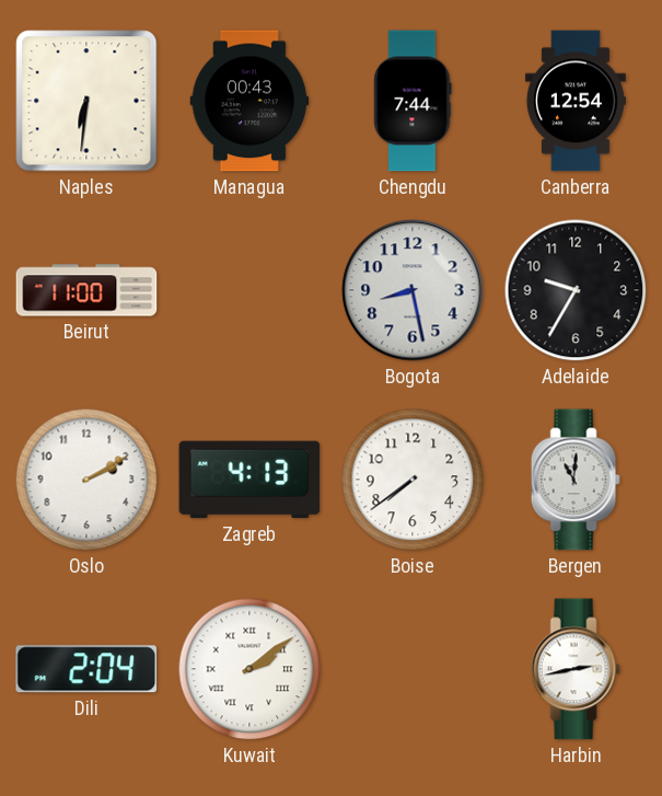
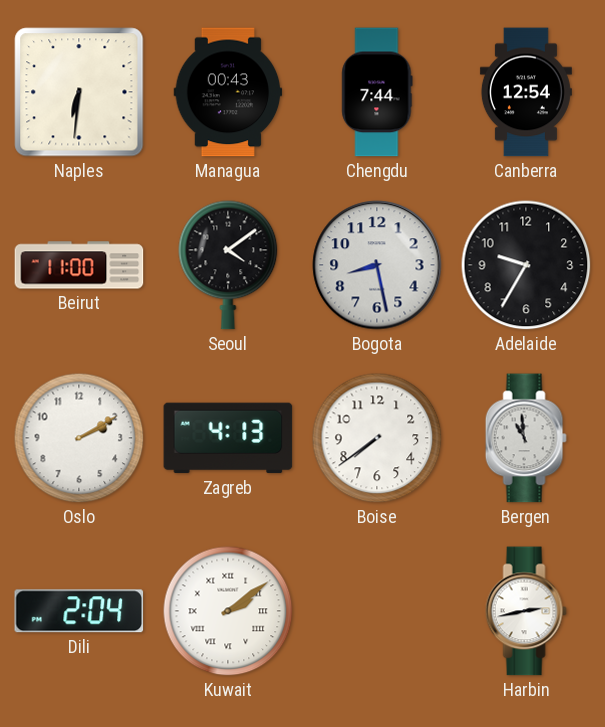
Seoul: none -> 4:09 (228, 265)
Bergen: 11:01 -> 10:59 (526, 438)
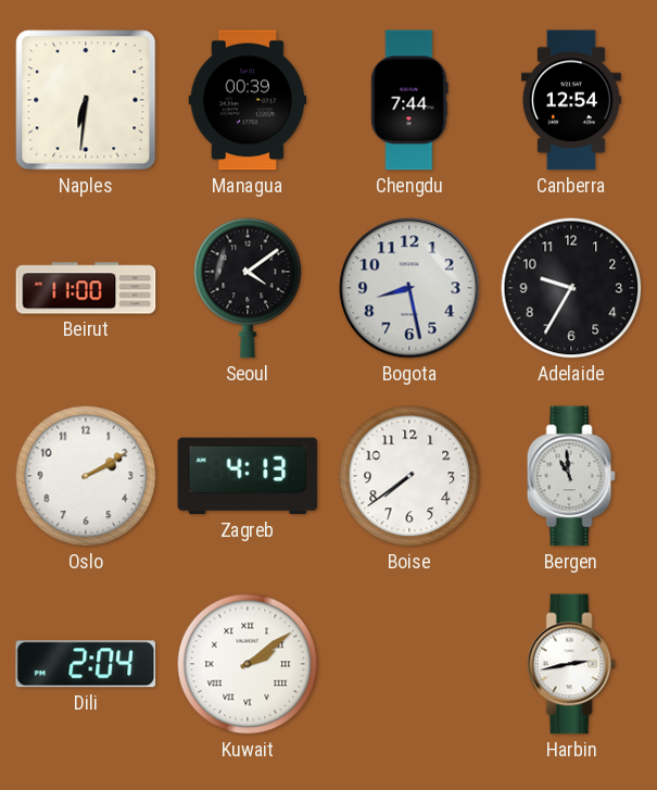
Managua: 00:43 -> 00:39 (248, 100)
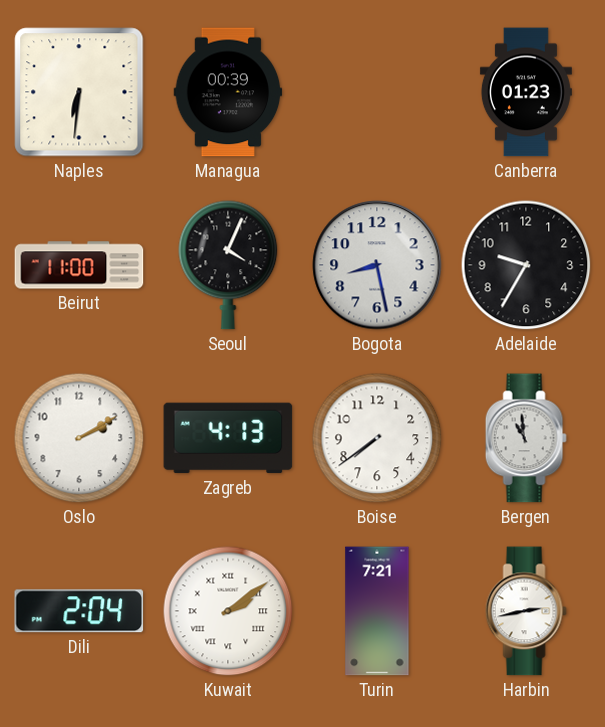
Chengdu: 7:44 -> none (409, 100)
Canberra: 12:54 -> 01:23 (526, 92)
Seoul: 4:09 -> 4:04 (228, 265)
Turin: none -> 7:21 (377, 611)
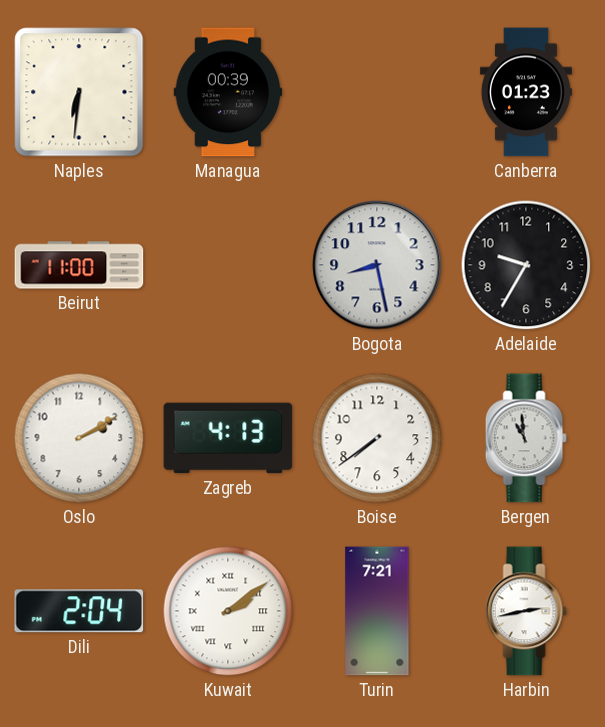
Seoul: 4:04 -> none (228, 265)
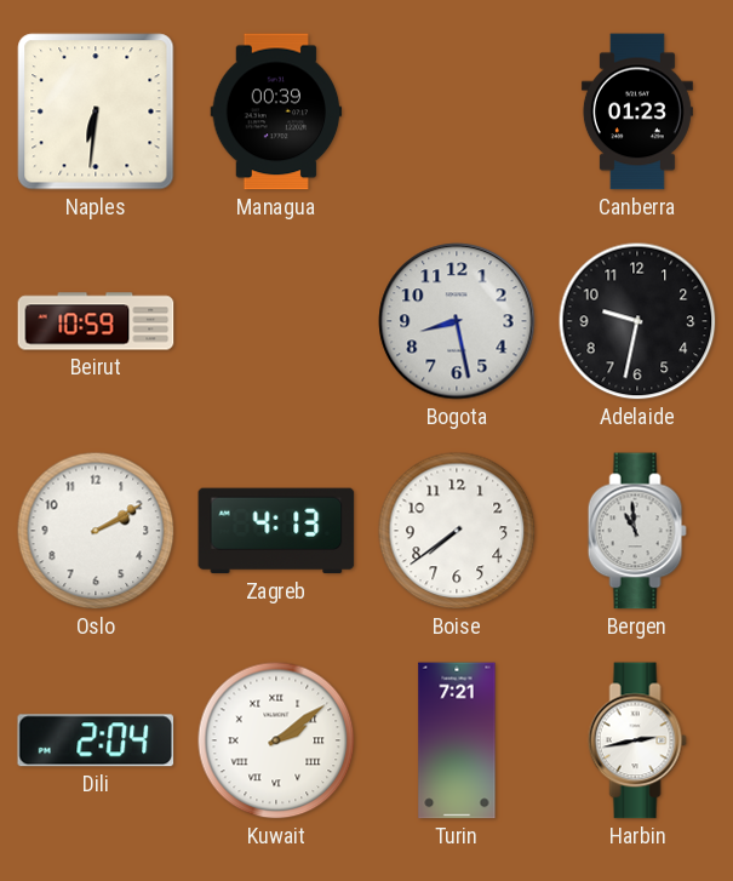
Beirut: 11:00 -> 10:59 (96, 321)
Adelaide: 9:35 -> 9:32 (637, 321)
